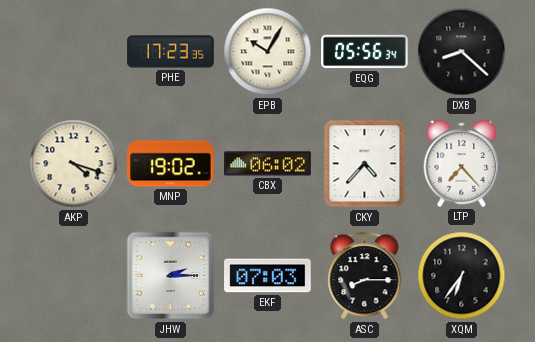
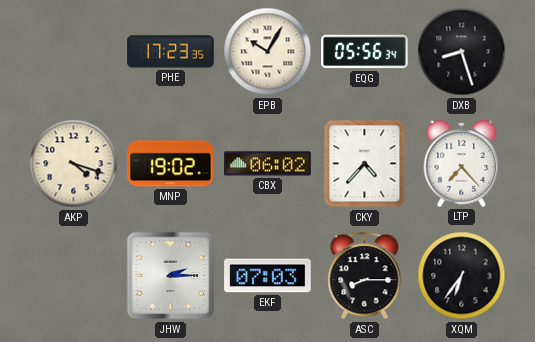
DXB: 8:22 -> 8:27 (462, 52)
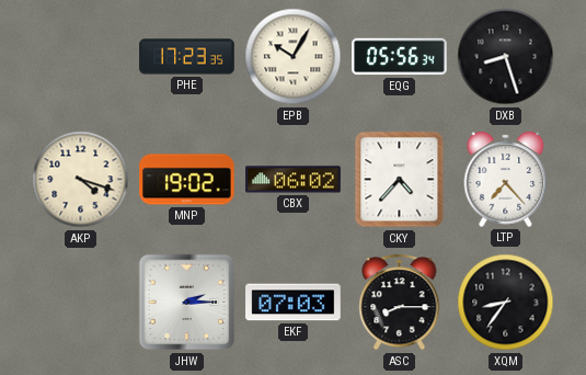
XQM: 6:36 -> 8:36 (506, 303)
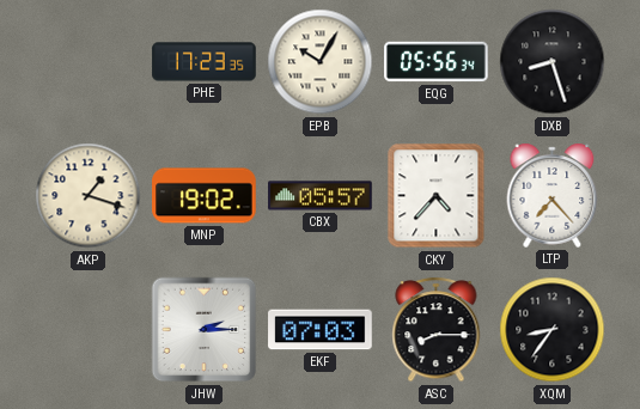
AKP: 4:18 -> 1:18 (89, 196)
CBX: 06:02 -> 05:57 (321, 196)
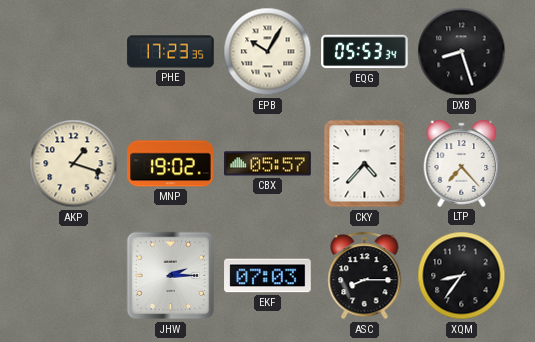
EQG: 05:56 -> 05:53 (365, 52)
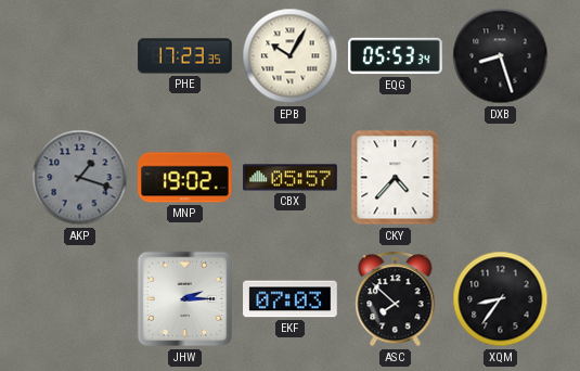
AKP dial: cream -> grey (80, 178)
LTP: 7:23 -> none (462, 163)
ASC: 8:15 -> 7:52 (396, 299)
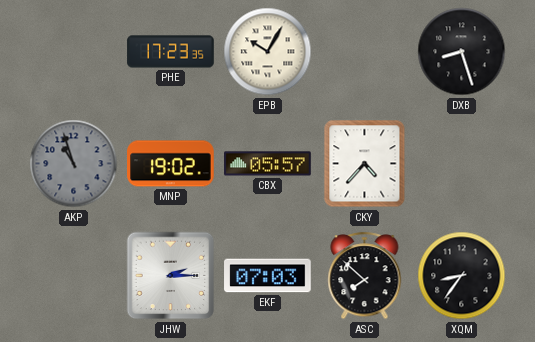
EQG: 05:53 -> none (396, 56)
AKP: 1:18 -> 10:57 (74, 164)
